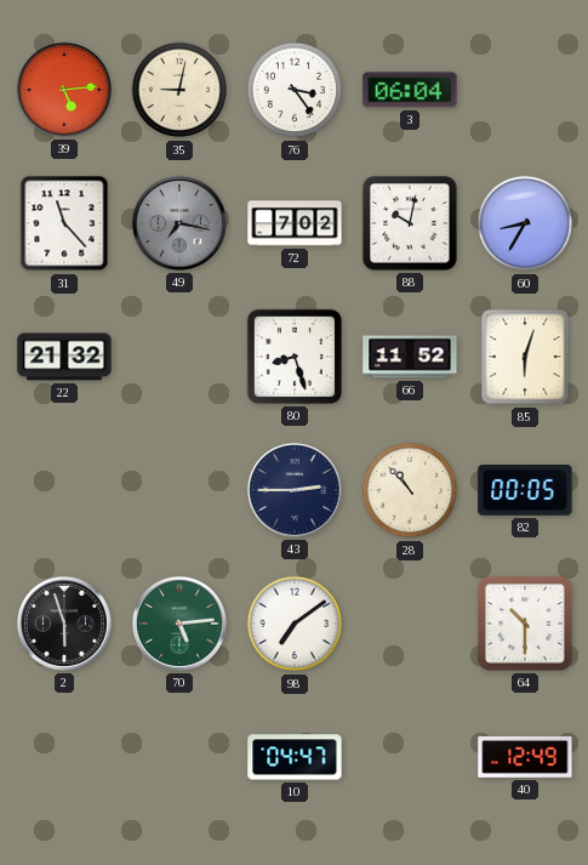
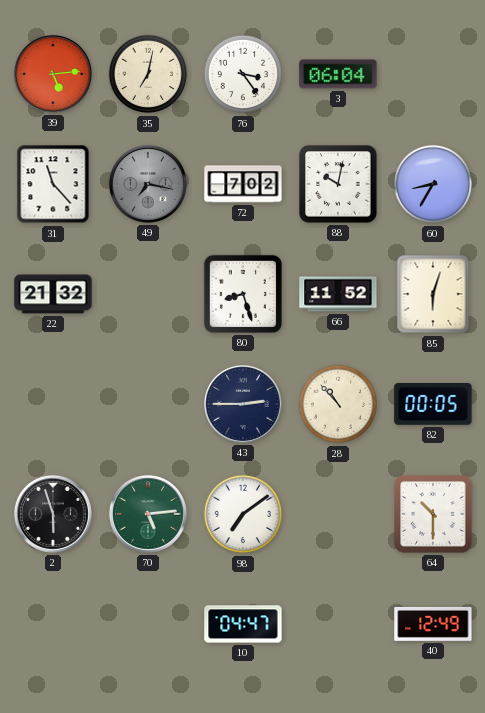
35: 9:02 -> 7:02 (148, 74)
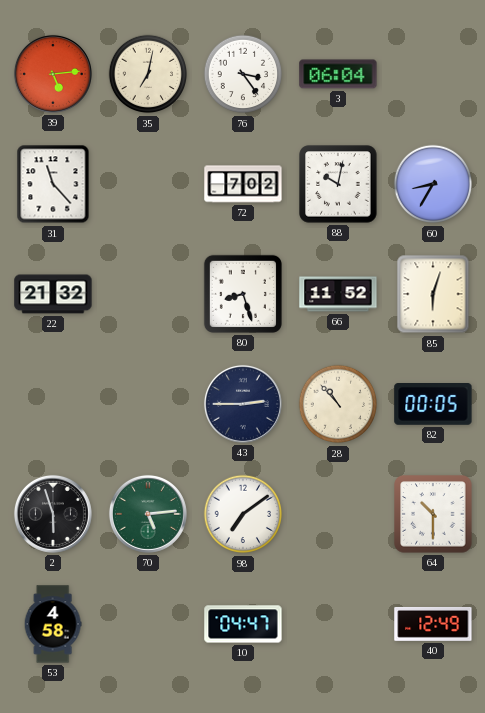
49: 7:17 -> none (148, 184)
53: none -> 4:58 (53, 624)
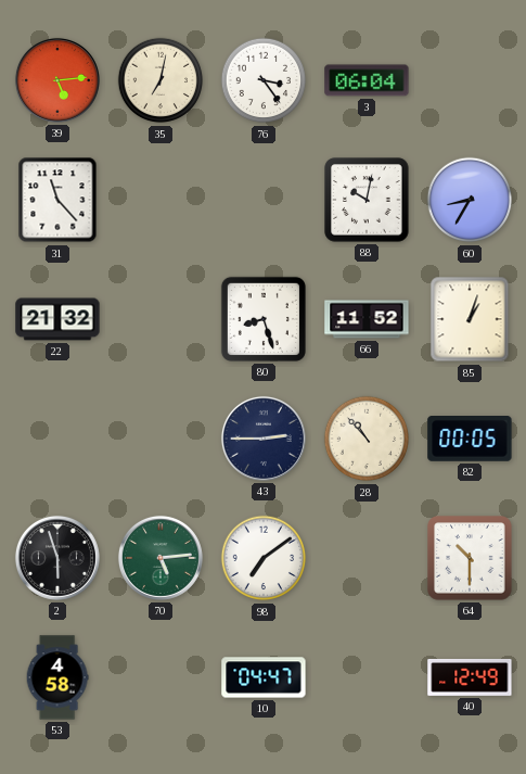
72: 7:02 -> none (243, 184)
85: 6:03 -> 1:03 (470, 319)
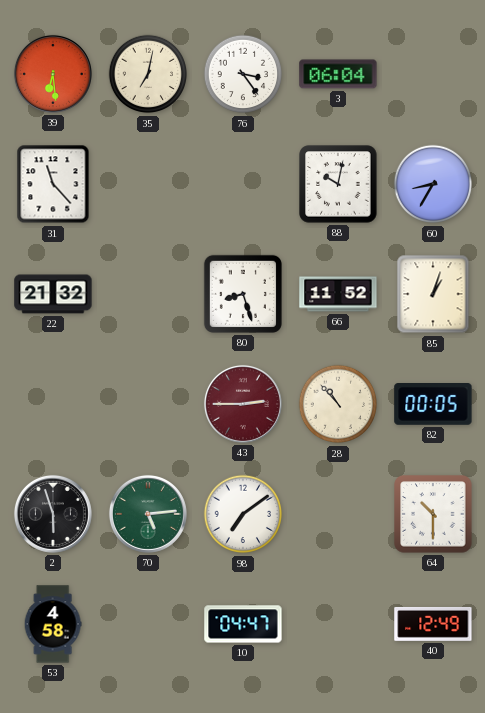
39: 5:14 -> 6:29 (53, 74)
43 dial: navy -> burgundy (243, 404)
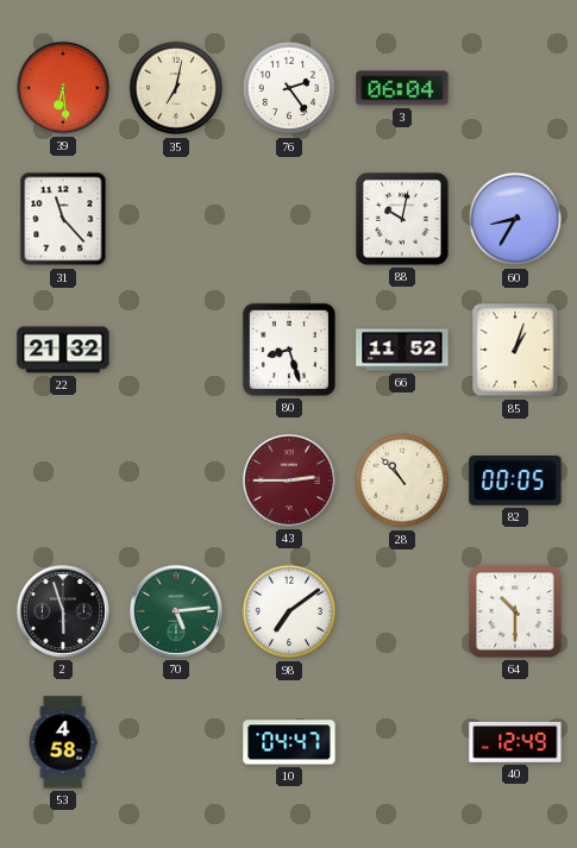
76: 3:24 -> 2:24 (289, 88)
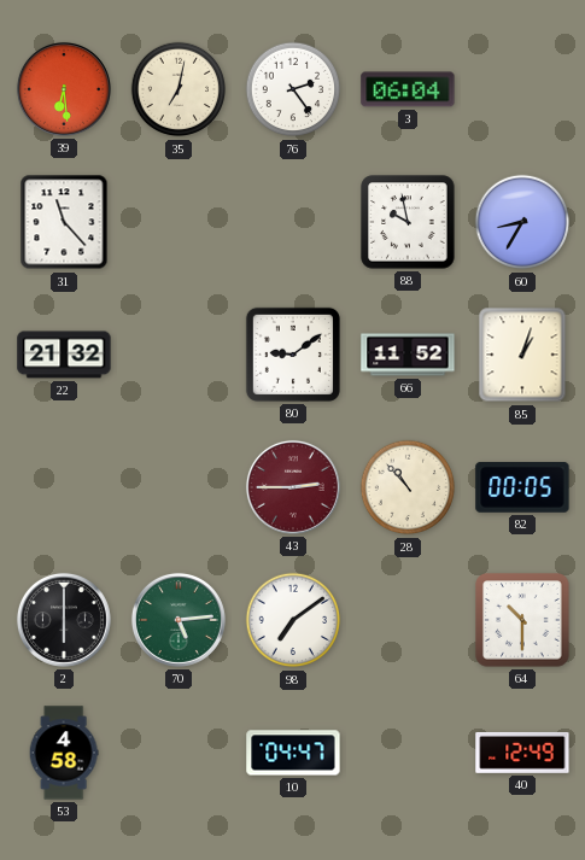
88: 10:02 -> 9:58 (408, 222)
80: 8:27 -> 9:09 (293, 355)
2: 5:57 -> 6:00 (64, 620)
